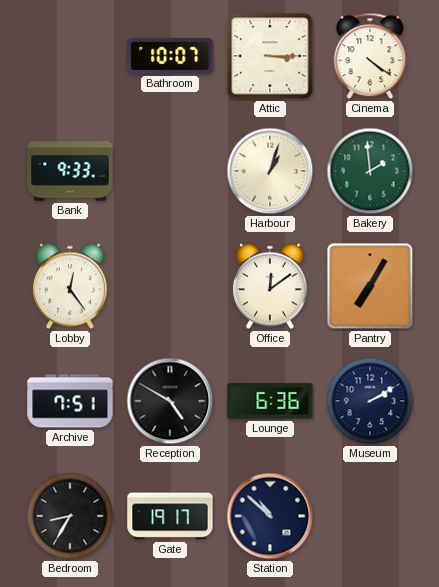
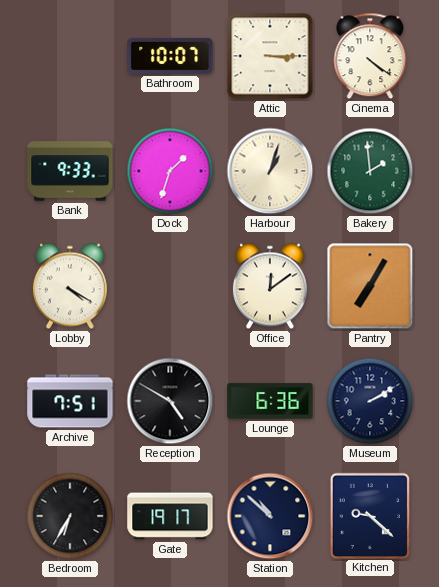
Dock: none -> 1:33 (170, 171)
Lobby: 12:24 -> 4:20 (70, 286)
Bedroom: 8:35 -> 6:35 (70, 516)
Kitchen: none -> 9:22 (369, 515)
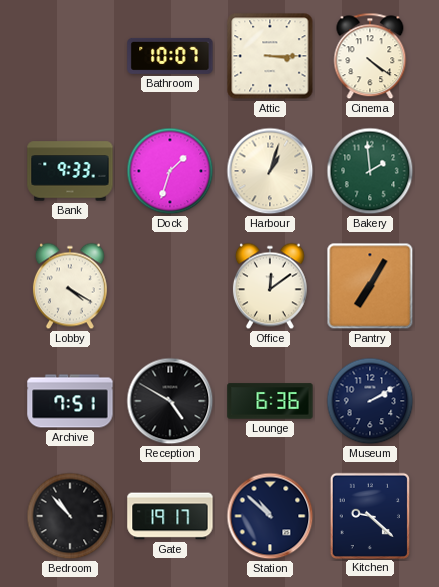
Bedroom: 6:35 -> 10:53 (70, 516)
